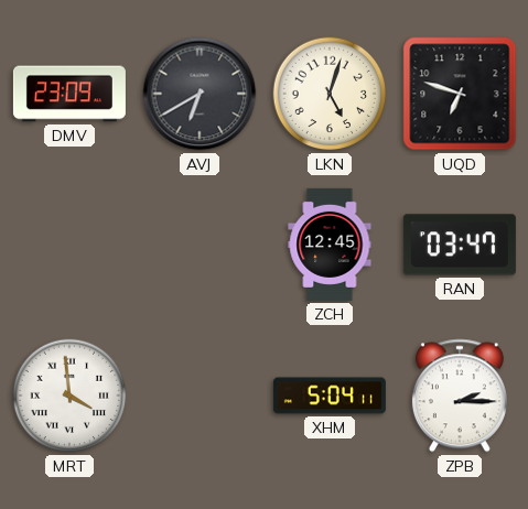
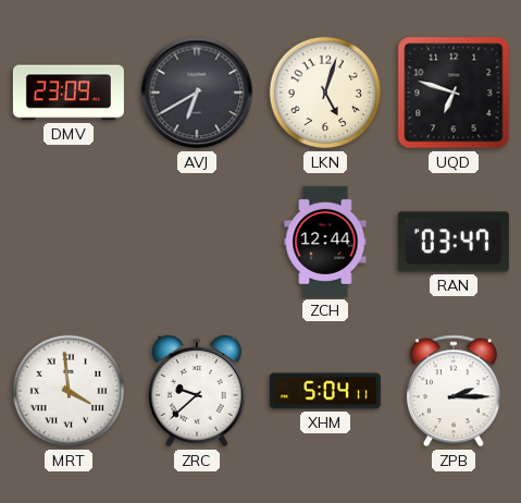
ZCH: 12:45 -> 12:44 (325, 242)
ZRC: none -> 9:38 (197, 392)
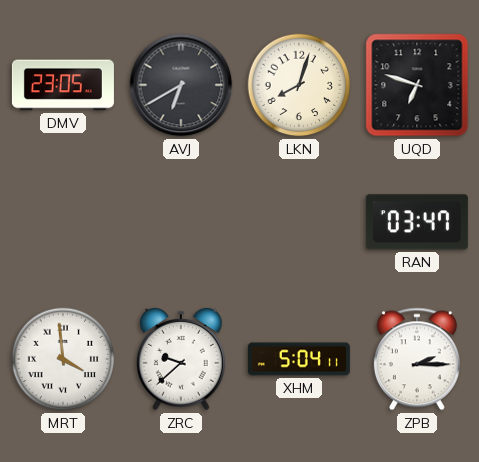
DMV: 23:09 -> 23:05 (63, 85)
LKN: 5:03 -> 8:03 (299, 85)
ZCH: 12:44 -> none (325, 242)
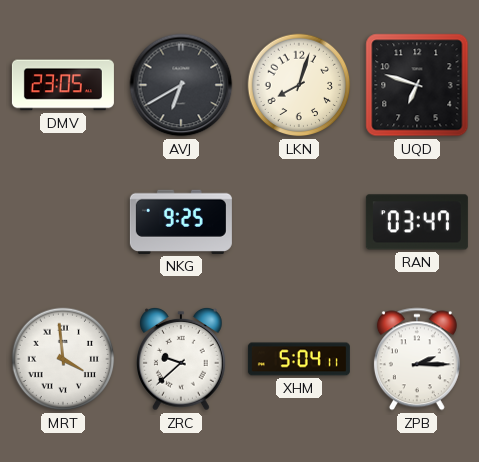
NKG: none -> 9:25 (181, 222)
